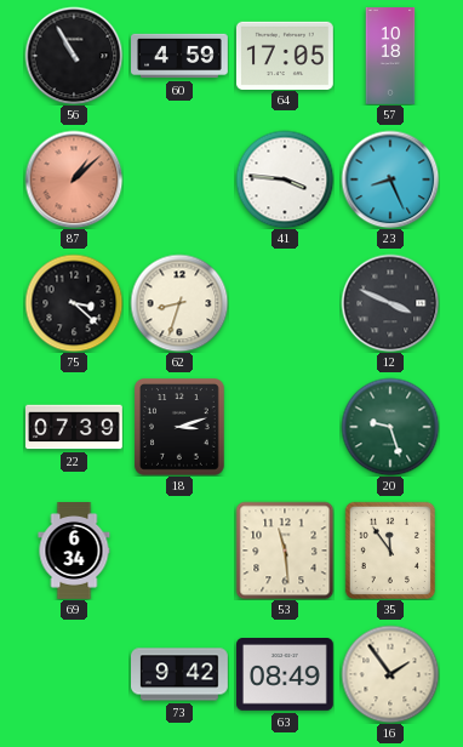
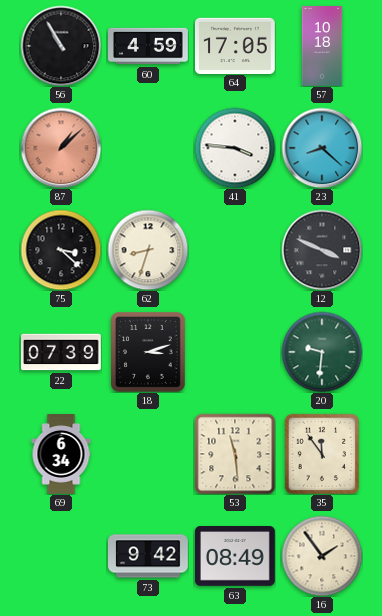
23: 8:26 -> 8:22 (322, 148)
20: 9:27 -> 9:31 (322, 352)
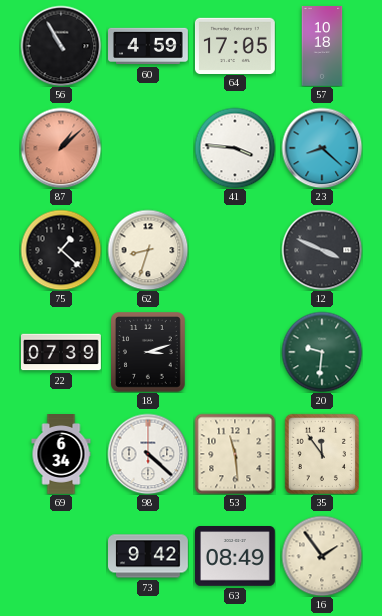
75: 3:22 -> 1:22 (61, 250)
98: none -> 4:22 (148, 454)
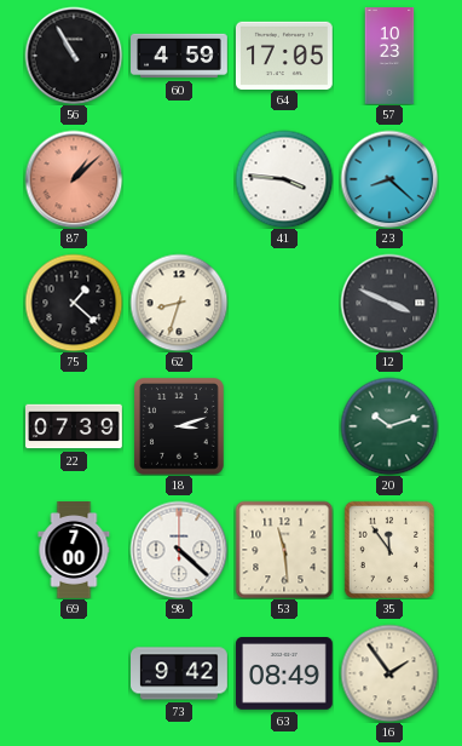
57: 10:18 -> 10:23 (389, 56)
20: 9:31 -> 10:12 (389, 426)
69: 6:34 -> 7:00 (74, 551)
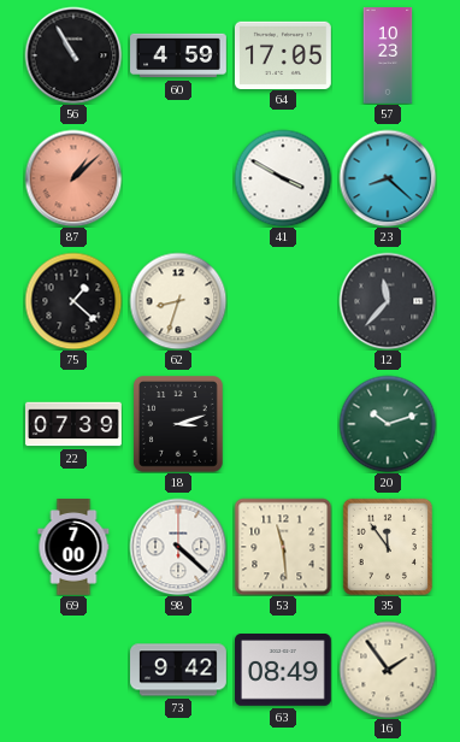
41: 3:46 -> 3:50 (283, 178)
12: 3:49 -> 11:37 (388, 301)
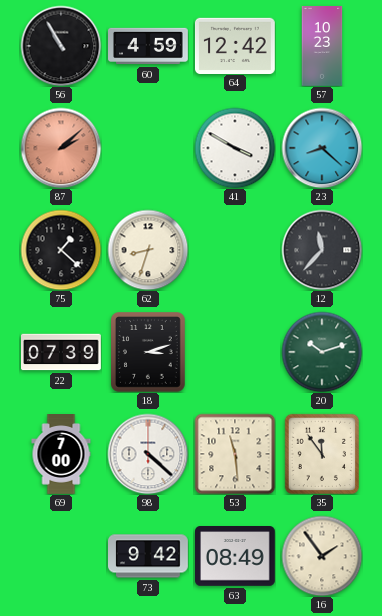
64: 17:05 -> 12:42 (236, 45)
87: 1:08 -> 2:08 (61, 148)
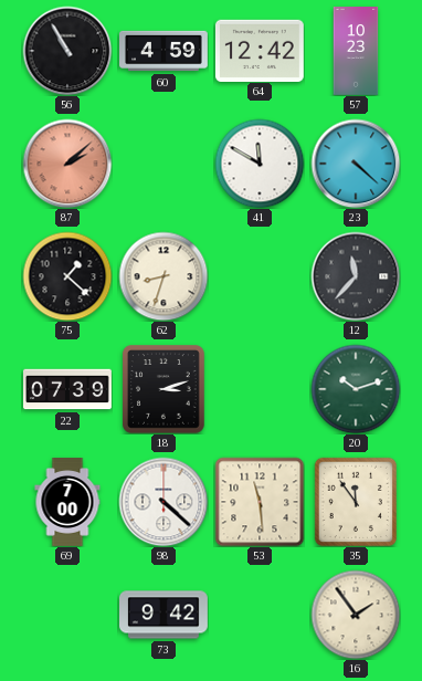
41: 3:50 -> 11:50 (260, 164)
23: 8:22 -> 4:22 (356, 164)
63: 08:49 -> none (236, 556)
